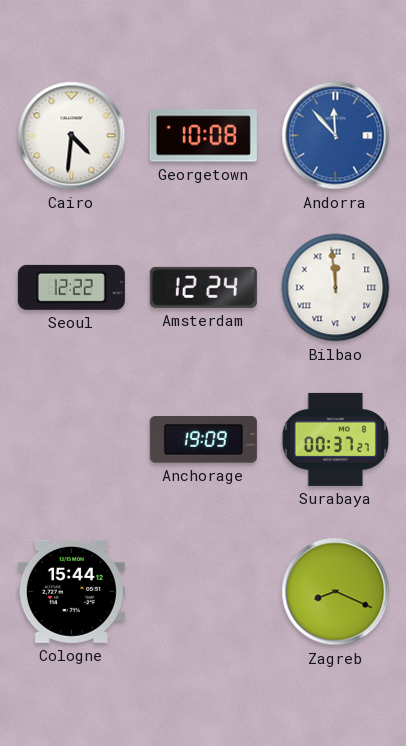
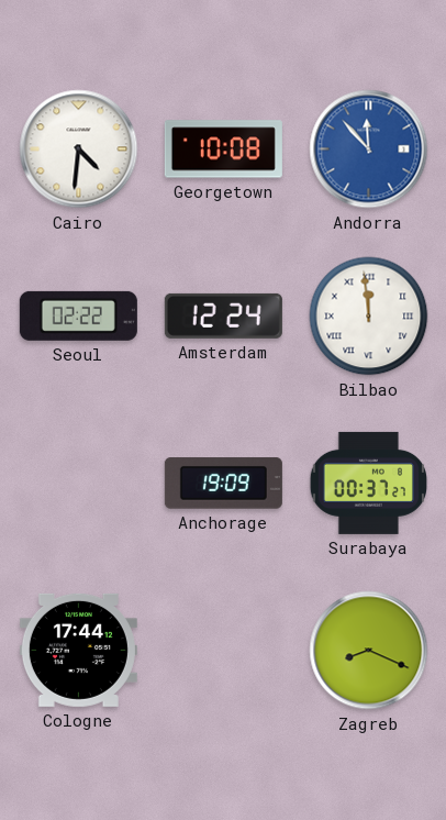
Seoul: 12:22 -> 02:22 (78, 315)
Cologne: 15:44 -> 17:44 (78, 650)
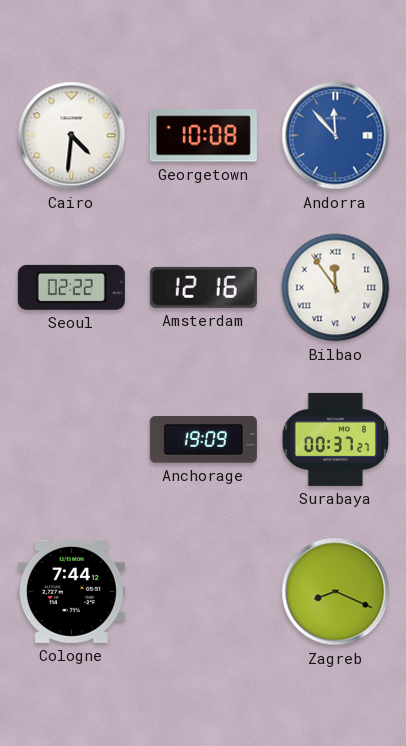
Amsterdam: 12:24 -> 12:16 (203, 287)
Bilbao: 11:59 -> 11:54 (336, 288)
Cologne: 17:44 -> 7:44 (71, 591)
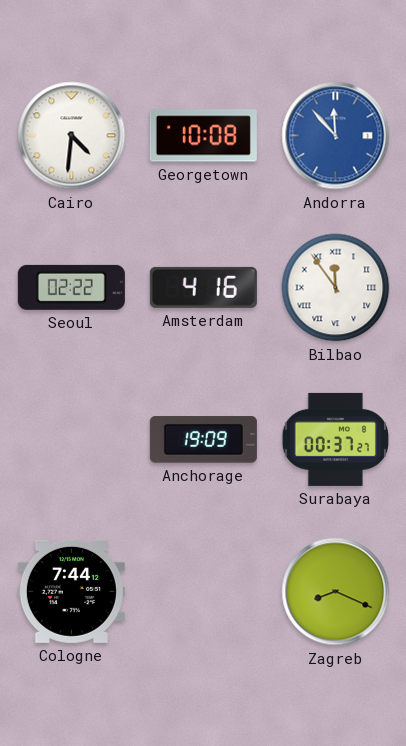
Amsterdam: 12:16 -> 4:16 (203, 287)
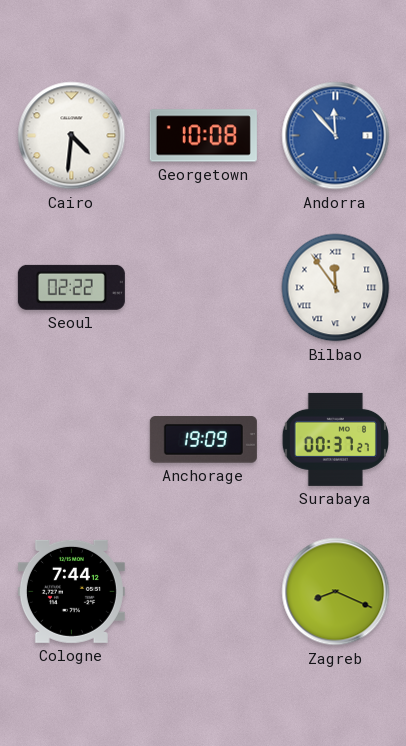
Amsterdam: 4:16 -> none (203, 287)
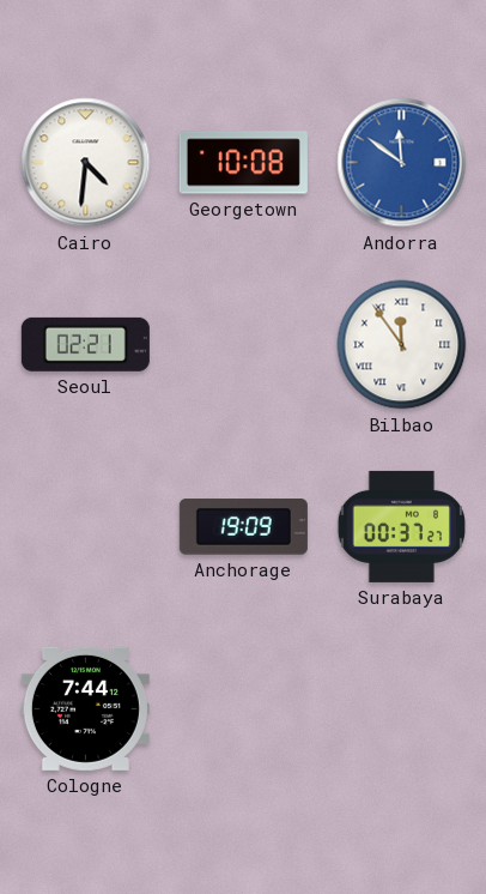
Andorra: 11:53 -> 11:51 (402, 163)
Seoul: 02:22 -> 02:21 (85, 344)
Zagreb: 8:19 -> none (336, 592)
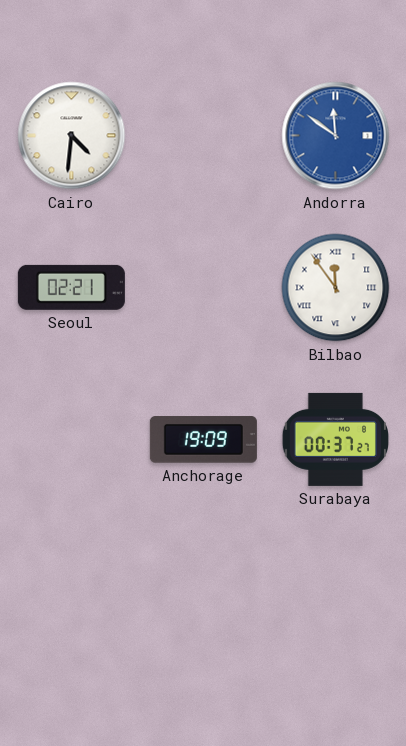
Georgetown: 10:08 -> none (243, 163)
Cologne: 7:44 -> none (85, 708)
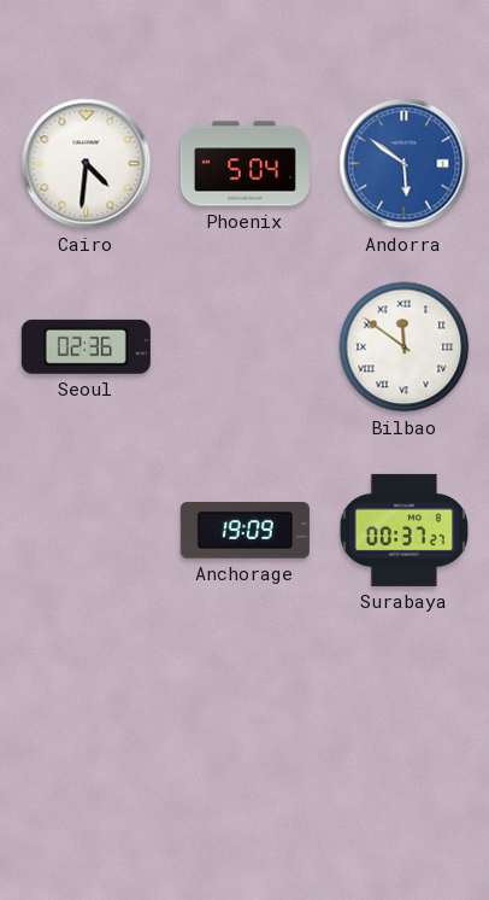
Phoenix: none -> 5:04 (244, 164)
Andorra: 11:51 -> 5:51 (405, 164)
Seoul: 02:21 -> 02:36 (86, 346)
Bilbao: 11:54 -> 11:51 (405, 347)
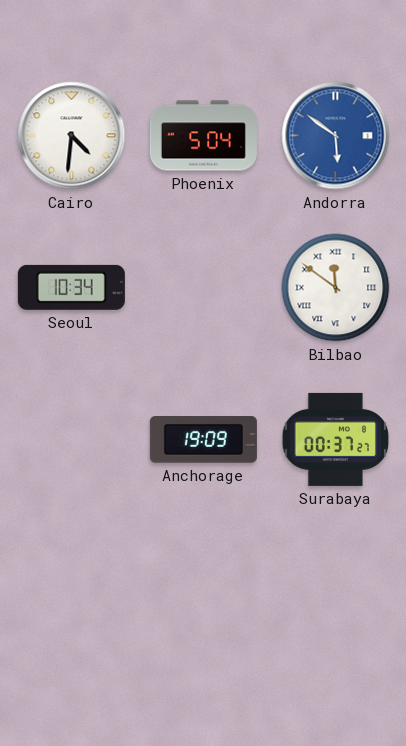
Seoul: 02:36 -> 10:34 (71, 287)
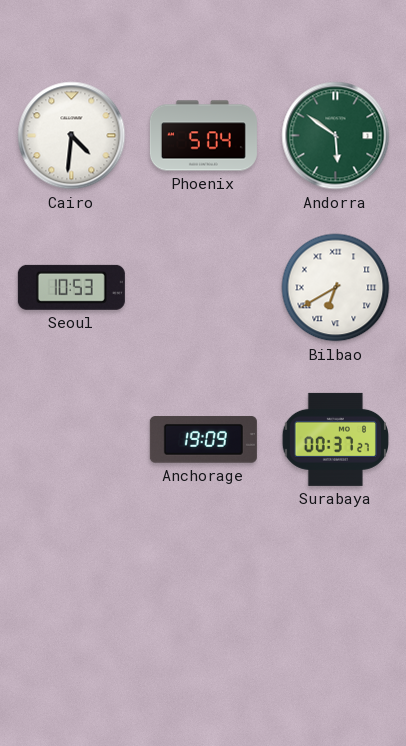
Andorra dial: blue -> green (336, 136)
Seoul: 10:34 -> 10:53 (71, 287)
Bilbao: 11:51 -> 6:40 (336, 288)
